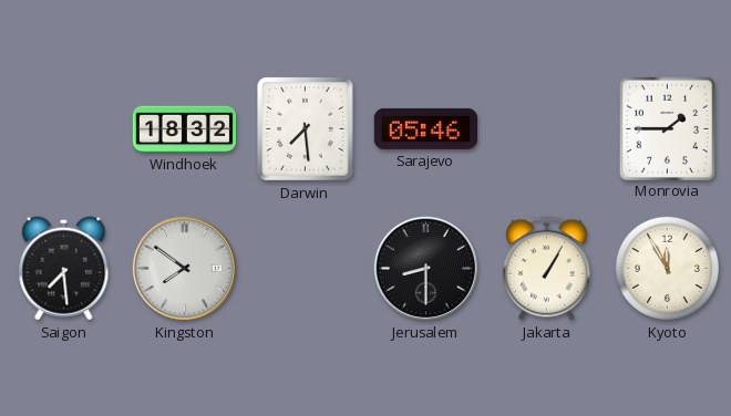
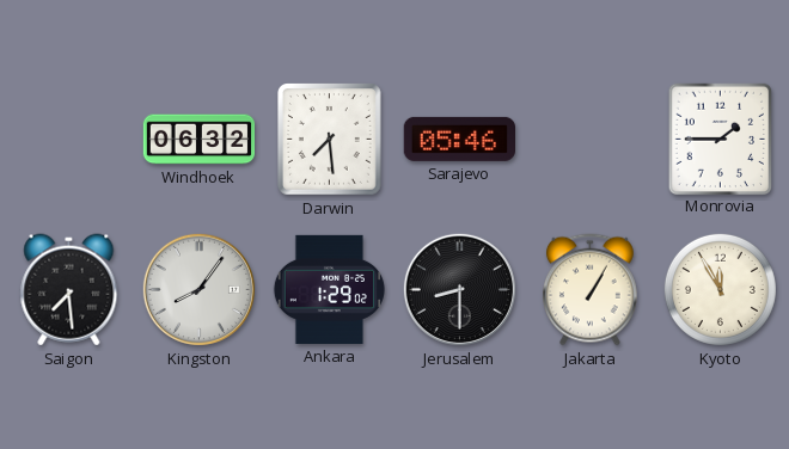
Windhoek: 18:32 -> 06:32 (200, 140)
Kingston: 7:51 -> 8:06 (198, 289)
Ankara: none -> 1:29 (329, 289)
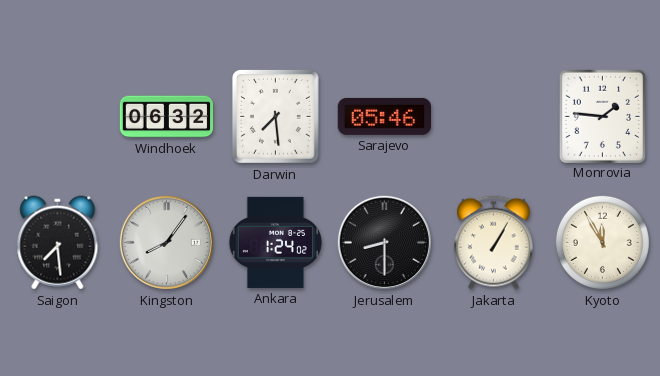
Monrovia: 1:45 -> 1:46 (602, 116)
Ankara: 1:29 -> 1:24 (275, 242)
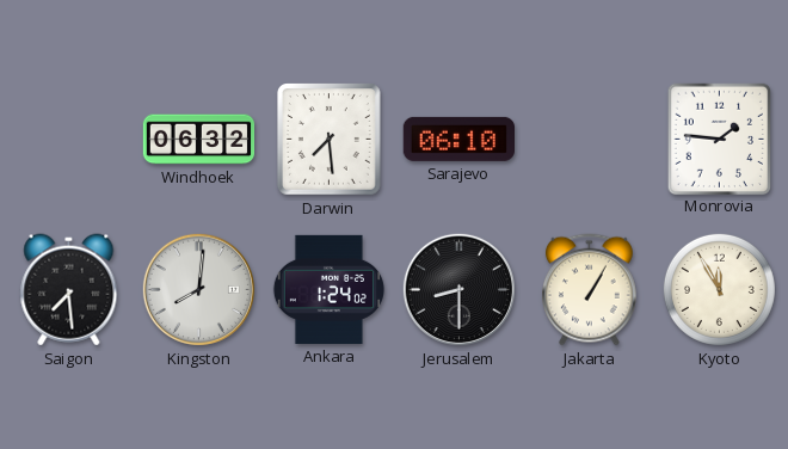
Sarajevo: 05:46 -> 06:10 (458, 139)
Kingston: 8:06 -> 8:01 (198, 289)
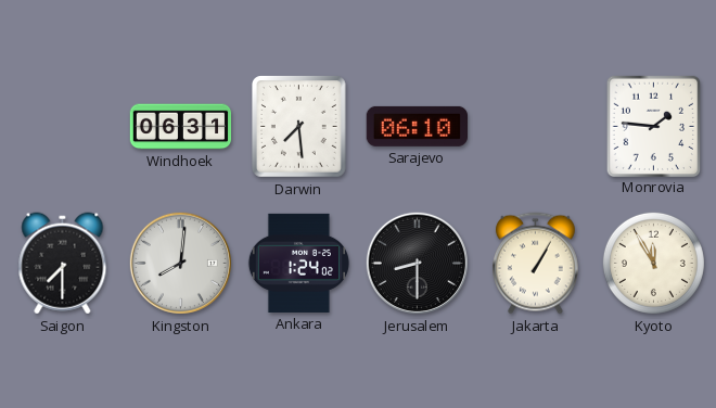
Windhoek: 06:32 -> 06:31 (181, 127)
Saigon: 7:29 -> 7:30 (63, 264)
